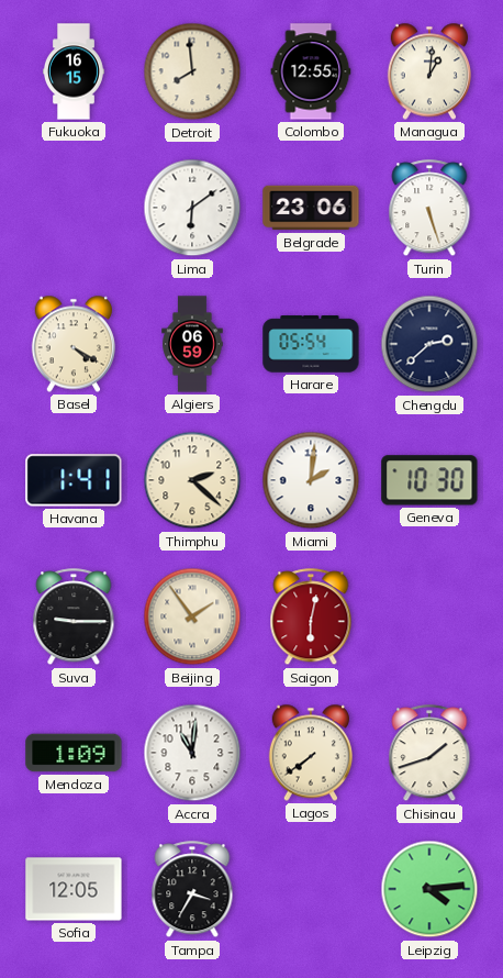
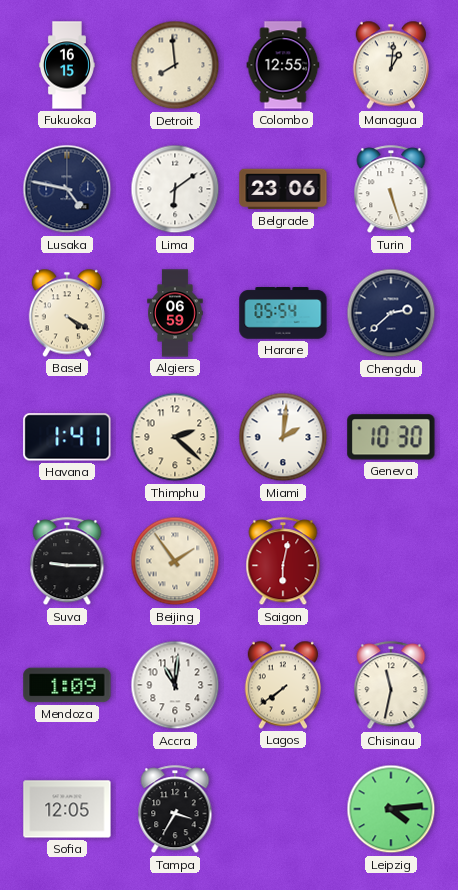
Lusaka: none -> 4:47 (67, 189)
Chisinau: 1:42 -> 11:32 (391, 686)
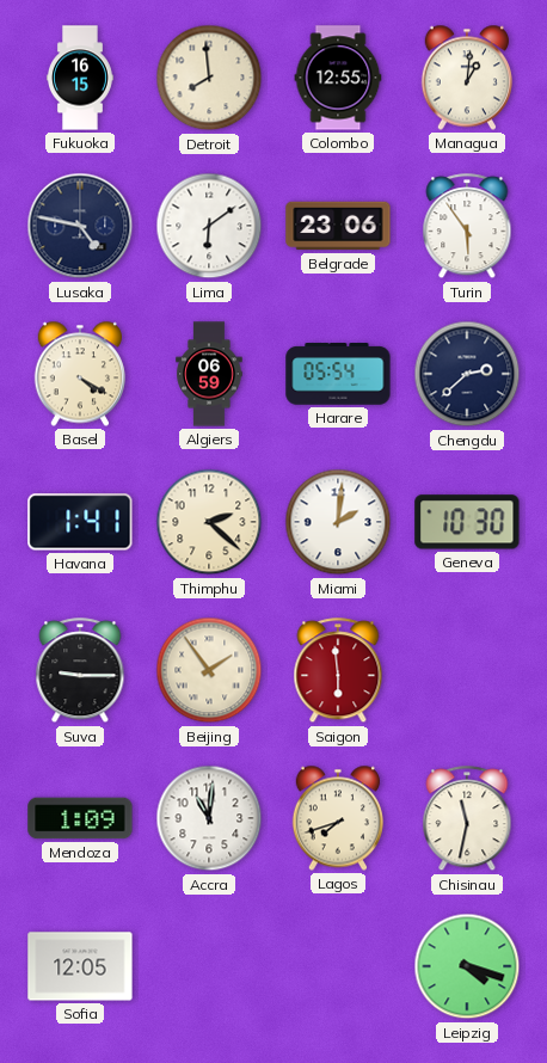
Turin: 5:27 -> 5:54 (467, 227)
Saigon: 6:02 -> 5:59 (338, 671)
Lagos: 7:39 -> 7:42 (337, 818)
Tampa: 3:35 -> none (175, 810)
Leipzig: 4:14 -> 4:18 (467, 966)
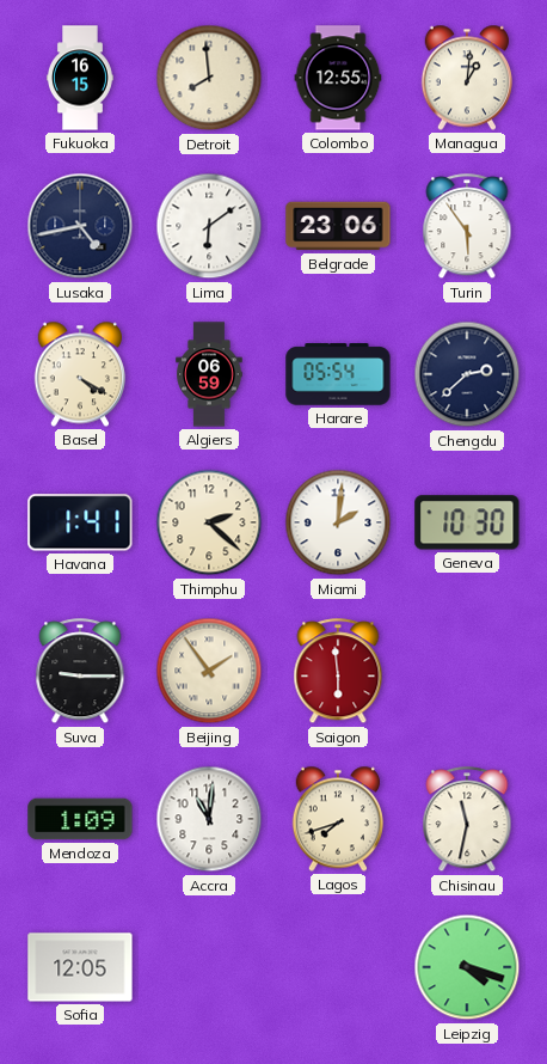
Lusaka: 4:47 -> 4:43 (80, 226)
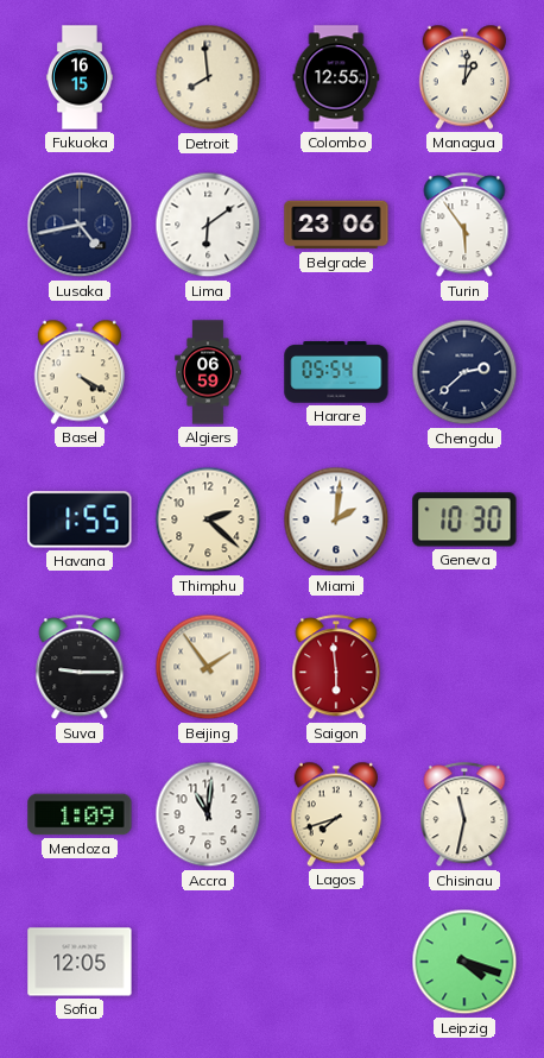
Havana: 1:41 -> 1:55 (80, 519)
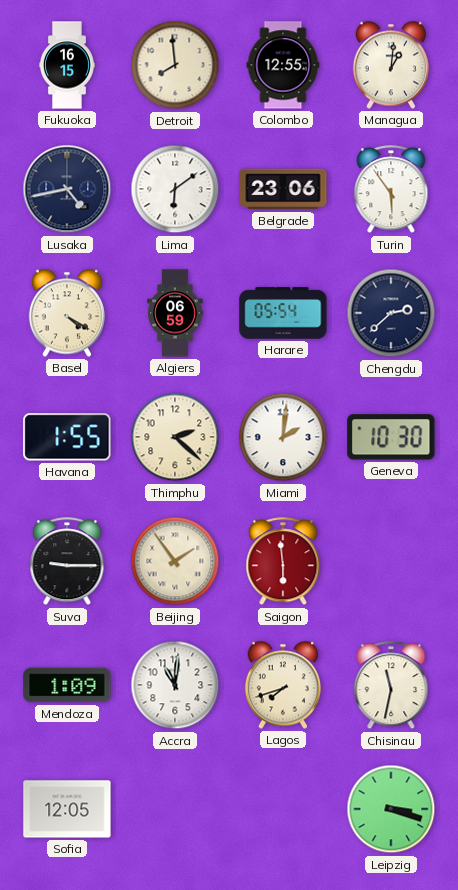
Leipzig: 4:18 -> 3:18 (391, 809)
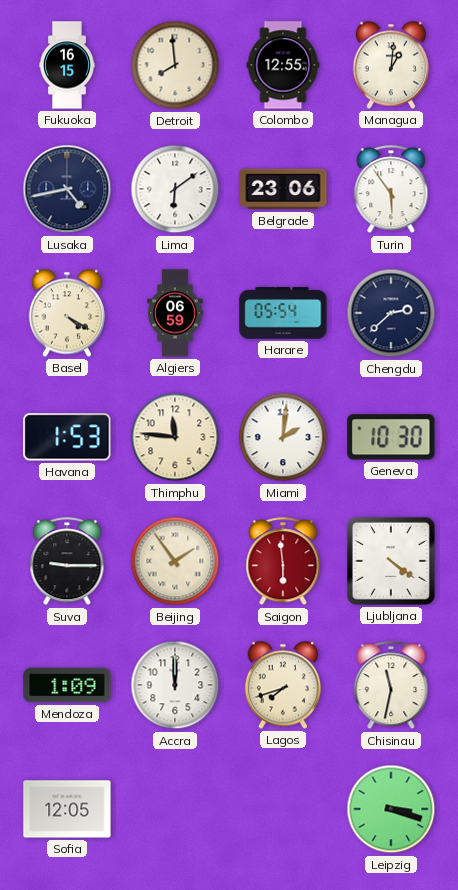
Havana: 1:55 -> 1:53 (67, 437)
Thimphu: 2:22 -> 11:46 (175, 437)
Ljubljana: none -> 4:21 (391, 561)
Accra: 11:01 -> 12:00 (175, 685)
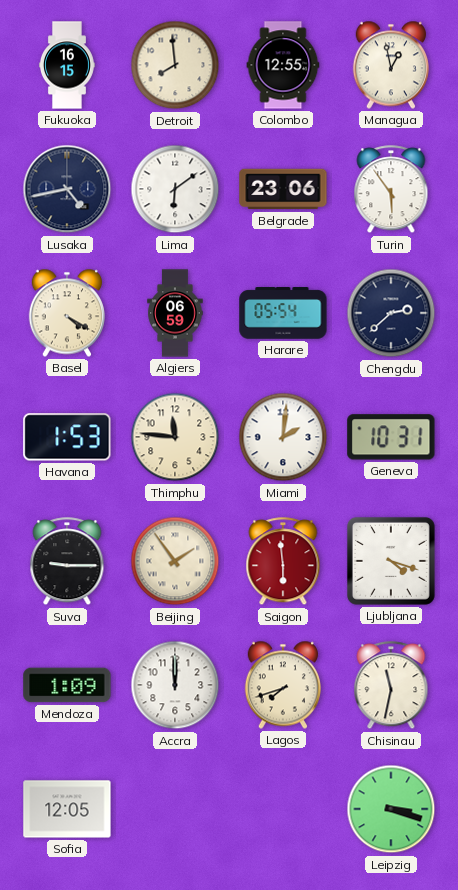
Managua: 1:01 -> 12:58 (390, 65)
Geneva: 10:30 -> 10:31 (391, 437)
Ljubljana: 4:21 -> 4:18 (391, 561)
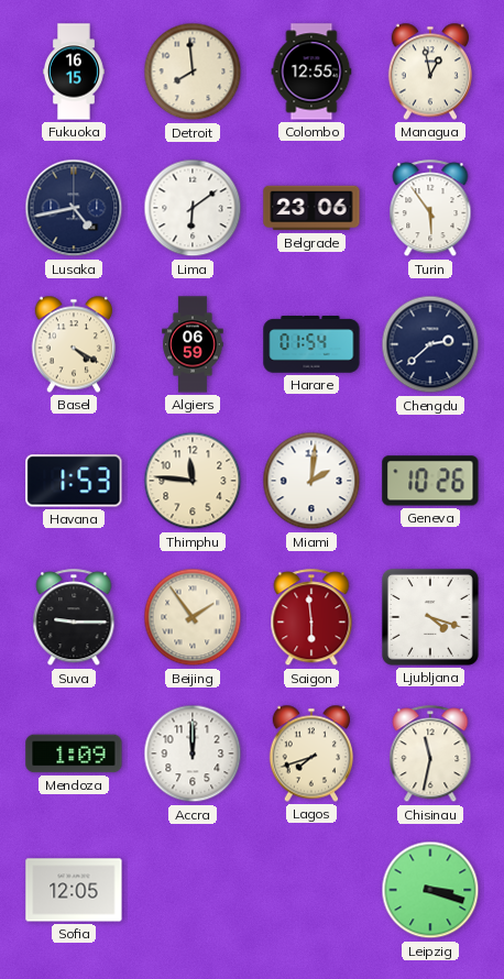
Harare: 05:54 -> 01:54 (311, 344)
Geneva: 10:31 -> 10:26 (430, 481)
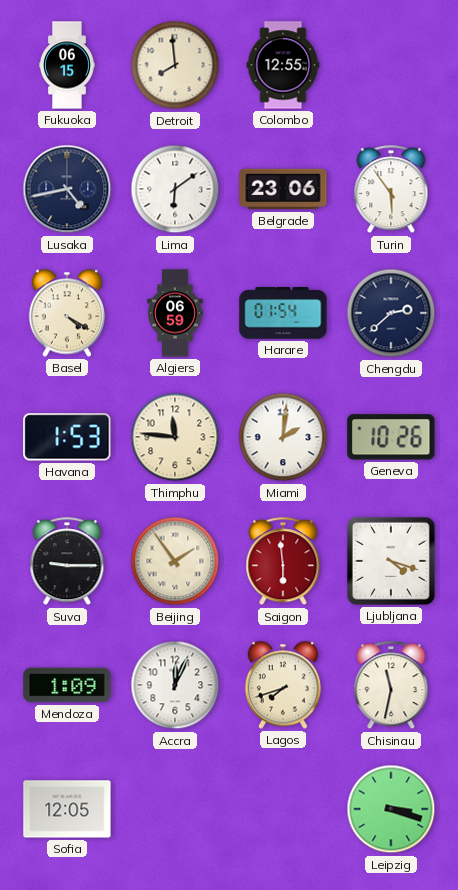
Fukuoka: 16:15 -> 06:15 (67, 65)
Managua: 12:58 -> none (429, 71)
Accra: 12:00 -> 12:04 (175, 685)
